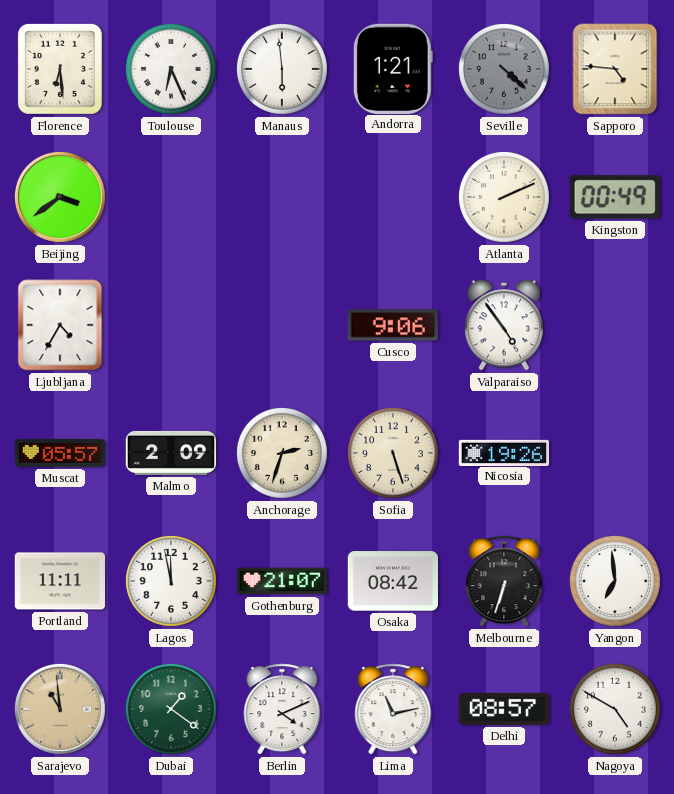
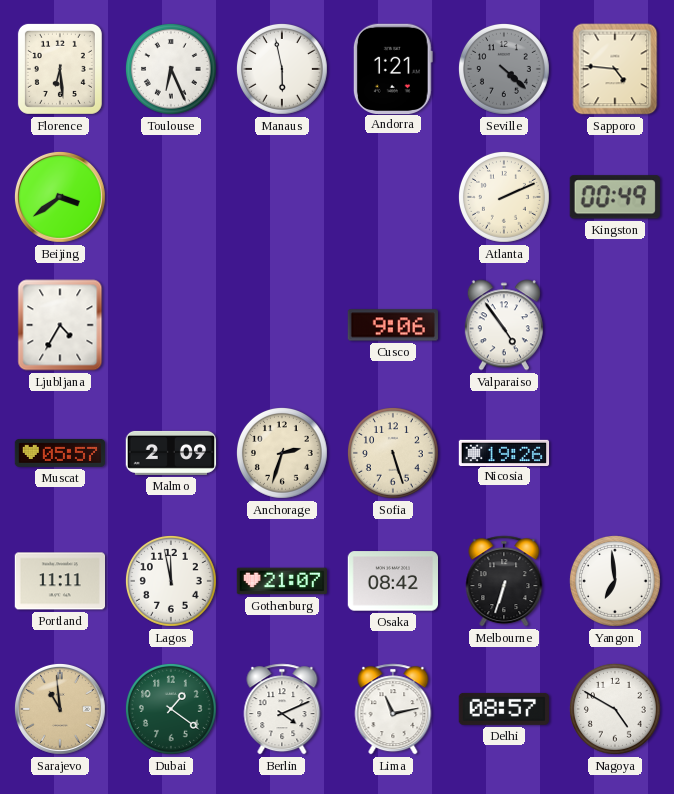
Manaus: 5:59 -> 5:58 (282, 69)
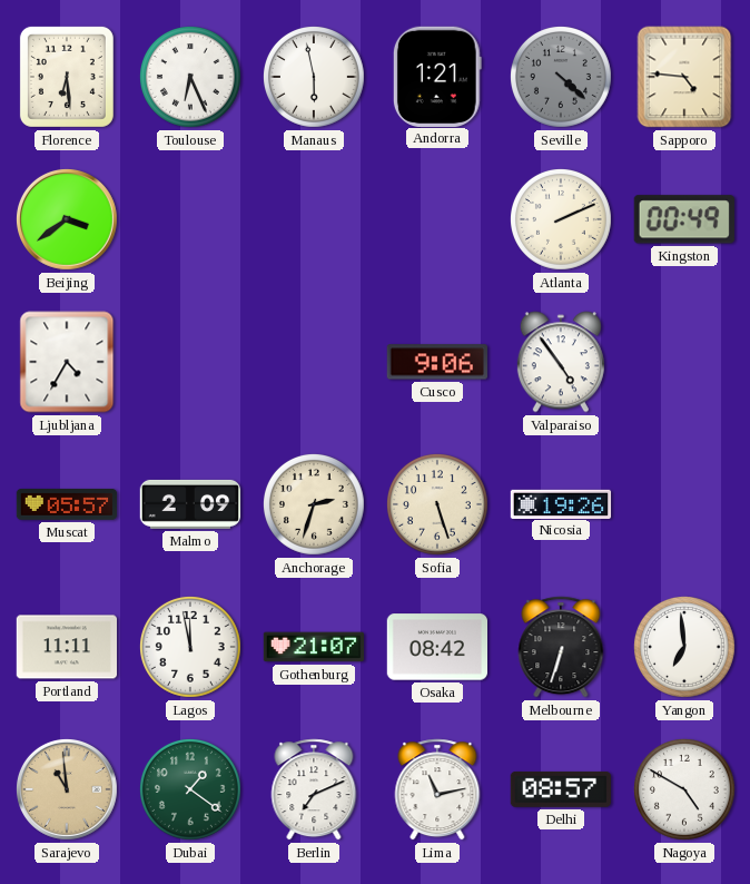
Berlin: 4:11 -> 7:11 (314, 789)
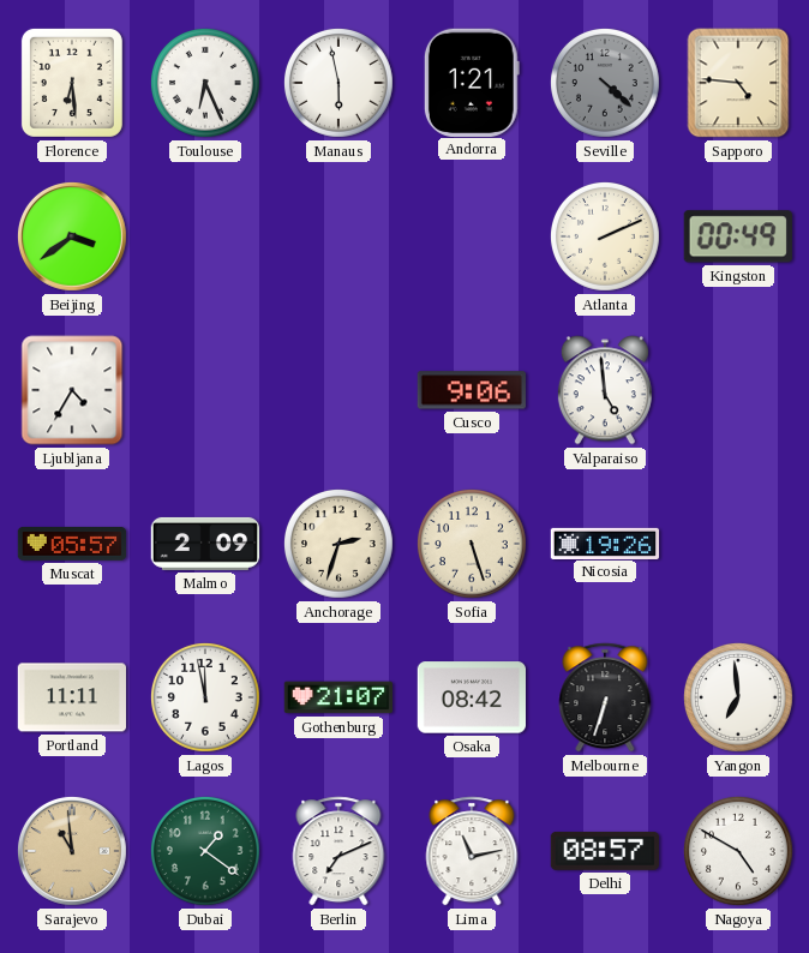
Valparaiso: 4:54 -> 4:59 (605, 390)
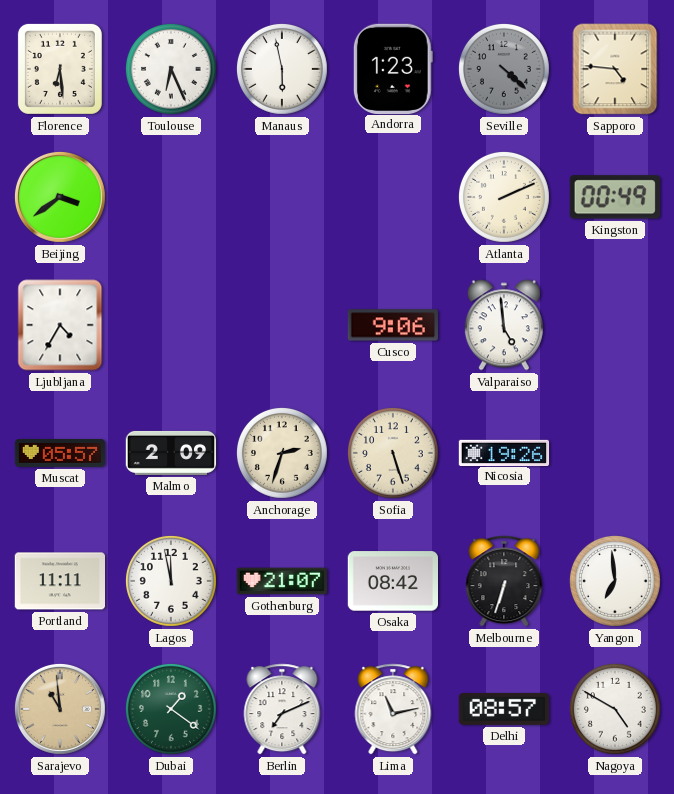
Andorra: 1:21 -> 1:23 (393, 68)
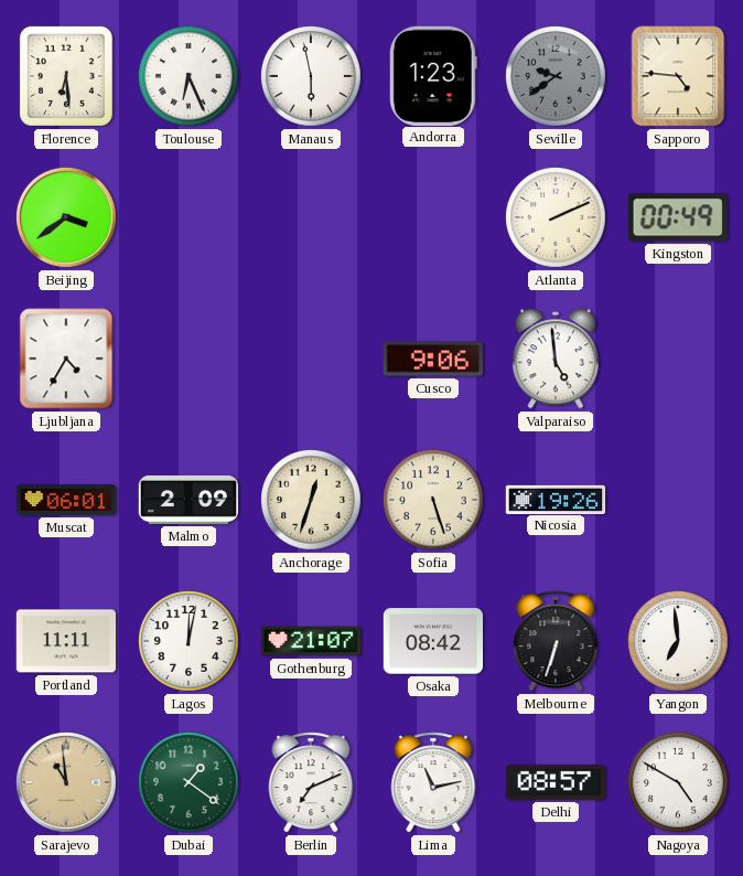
Seville: 4:22 -> 9:39 (556, 76)
Muscat: 05:57 -> 06:01 (66, 500)
Anchorage: 2:33 -> 12:33 (311, 500)
Lagos: 11:58 -> 12:02 (189, 641)
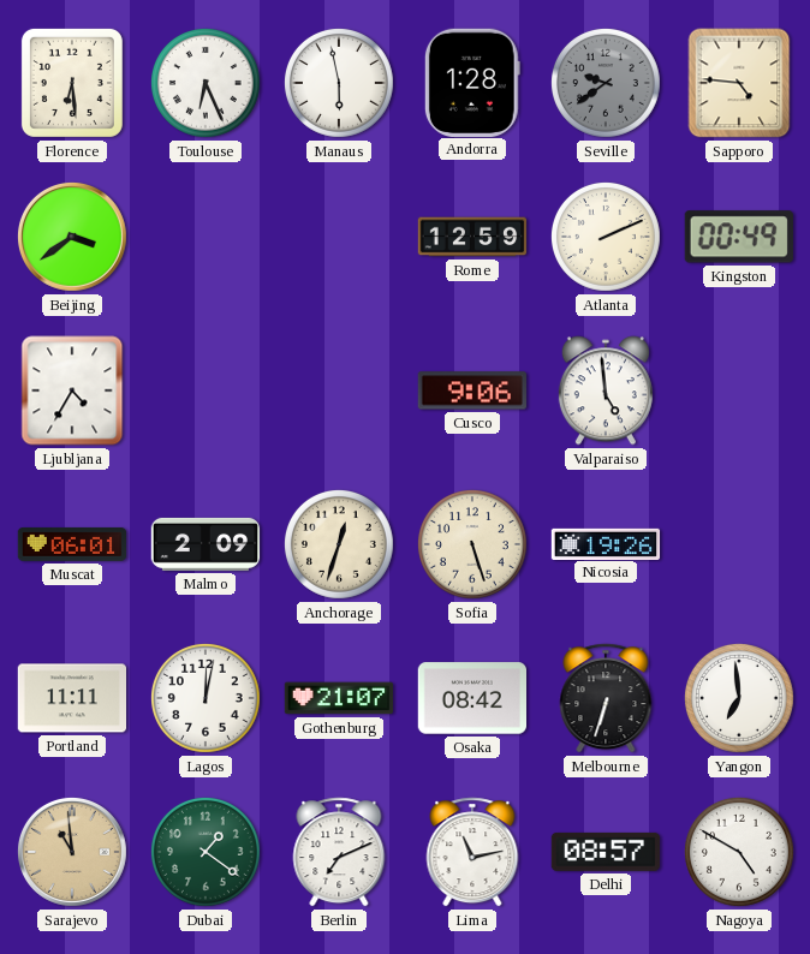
Andorra: 1:23 -> 1:28 (472, 82)
Rome: none -> 12:59 (472, 237)
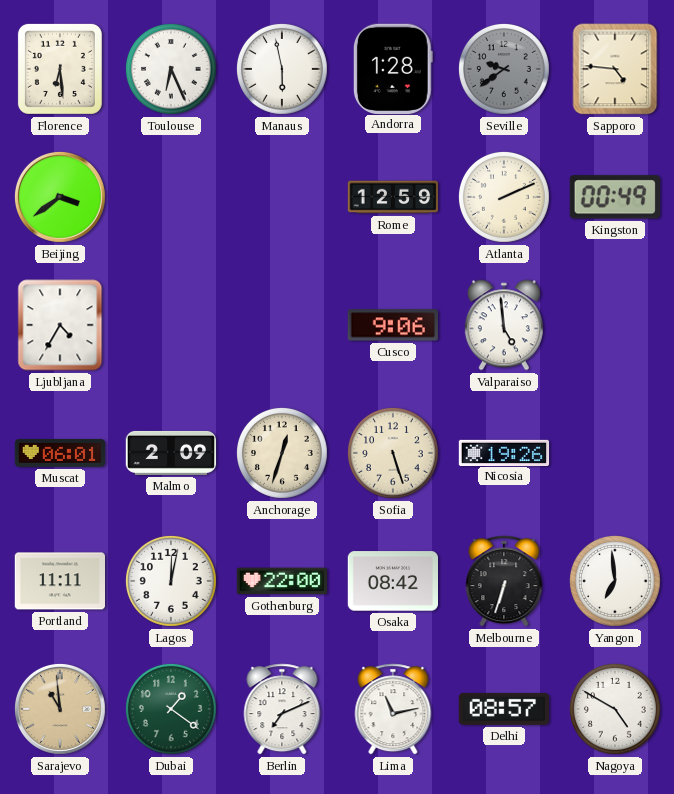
Gothenburg: 21:07 -> 22:00 (281, 581)
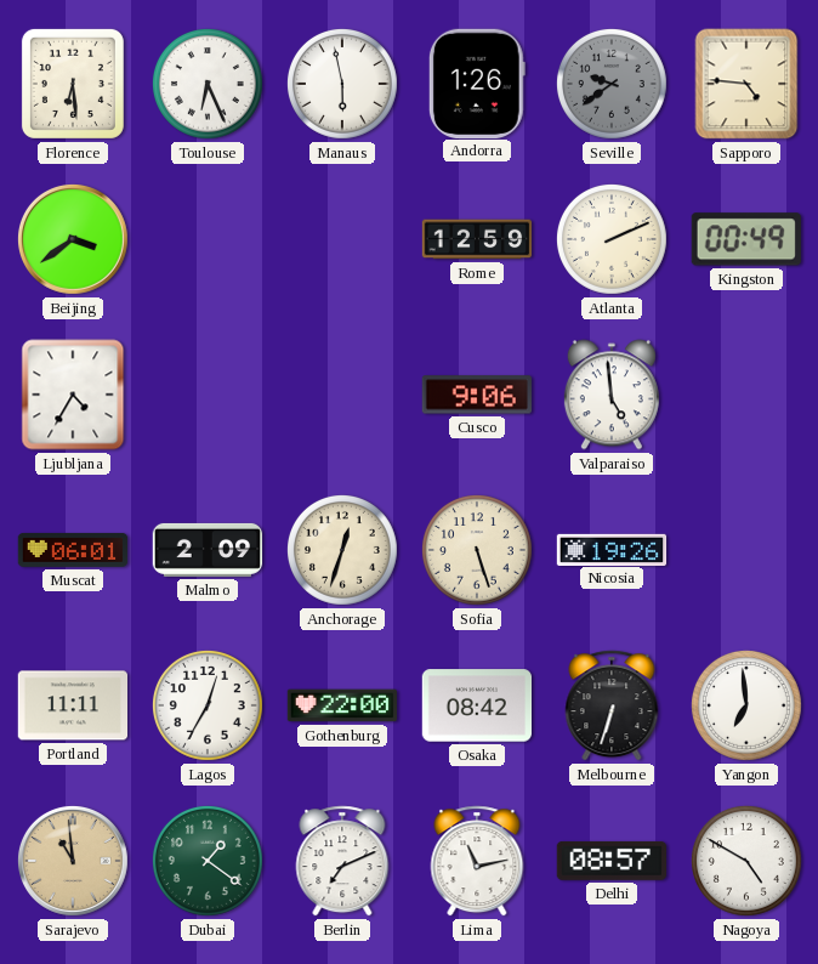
Andorra: 1:28 -> 1:26 (477, 83)
Lagos: 12:02 -> 12:35 (208, 705)
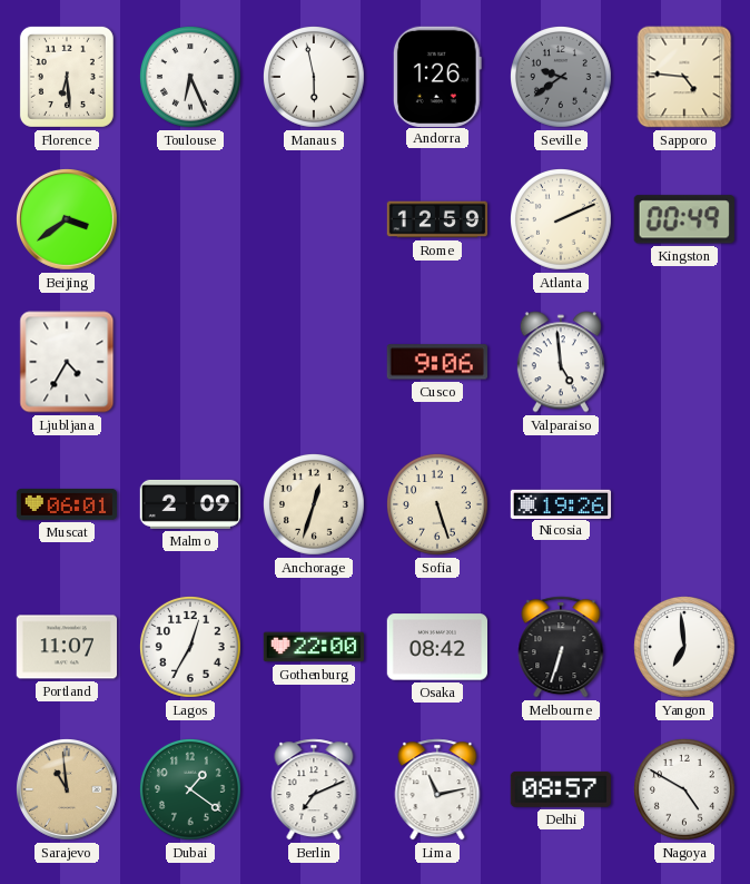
Portland: 11:11 -> 11:07 (66, 647)
